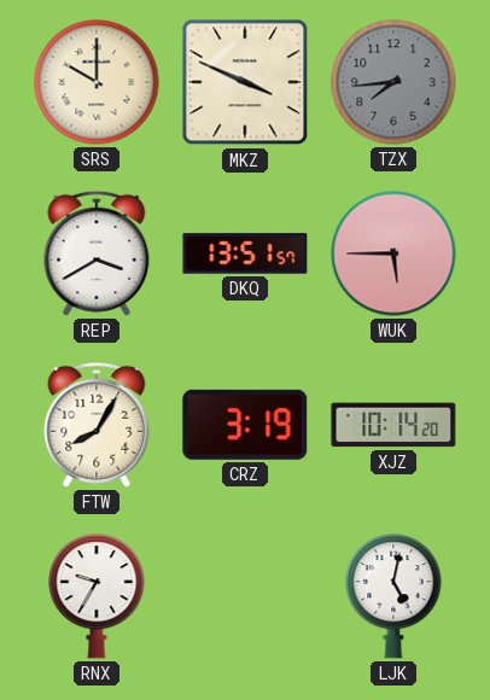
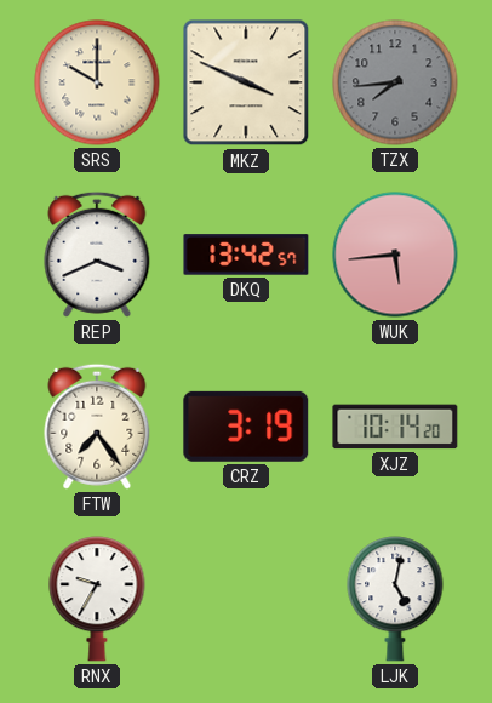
REP: 3:40 -> 3:41 (97, 255)
DKQ: 13:51 -> 13:42 (246, 255)
WUK: 5:45 -> 5:44 (395, 255)
FTW: 8:05 -> 7:24 (97, 427)
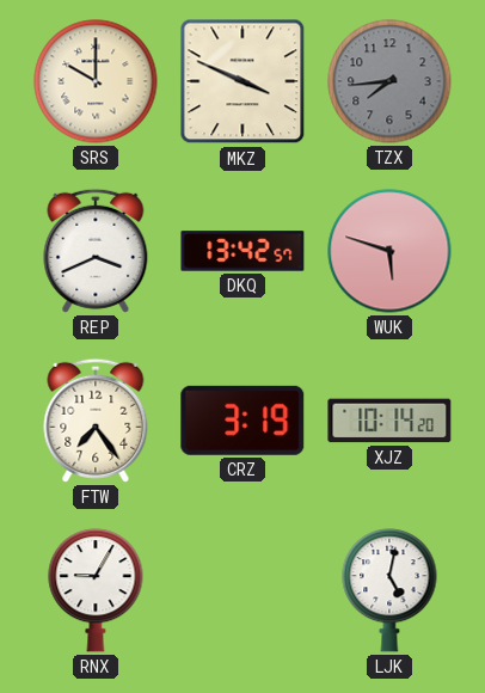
WUK: 5:44 -> 5:48 (389, 251)
RNX: 9:35 -> 9:05 (96, 590)
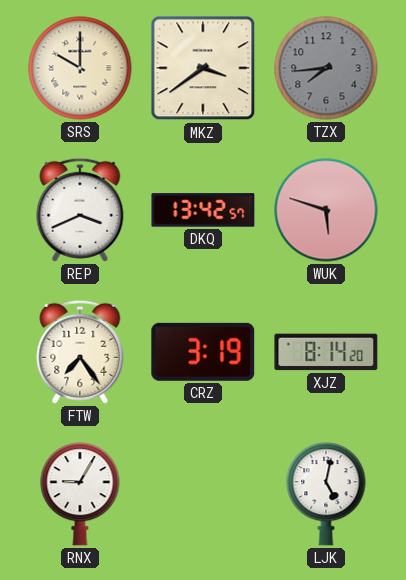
MKZ: 3:49 -> 3:39 (203, 68)
XJZ: 10:14 -> 8:14 (326, 352)
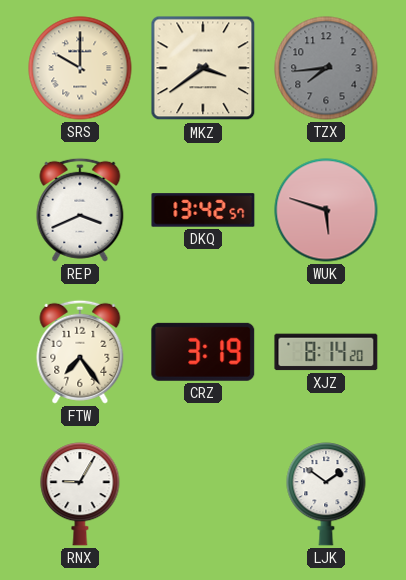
LJK: 5:02 -> 1:51 (326, 494)
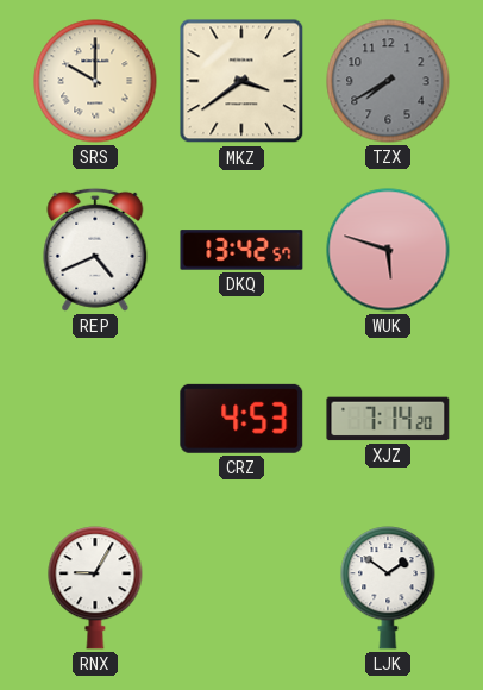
TZX: 7:44 -> 7:40 (388, 81)
REP: 3:41 -> 4:41 (95, 250)
FTW: 7:24 -> none (80, 352)
CRZ: 3:19 -> 4:53 (241, 419)
XJZ: 8:14 -> 7:14 (388, 419)
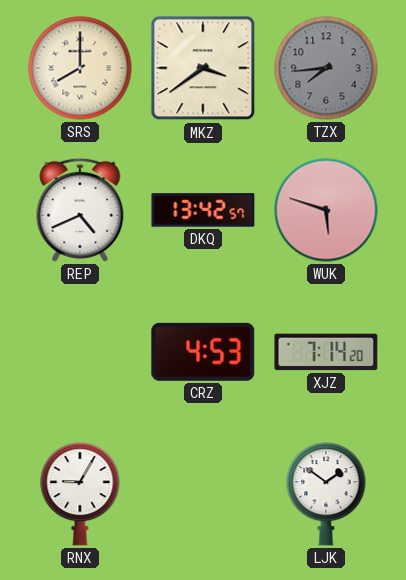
SRS: 10:00 -> 8:00 (80, 68)
TZX: 7:40 -> 7:44 (326, 68)
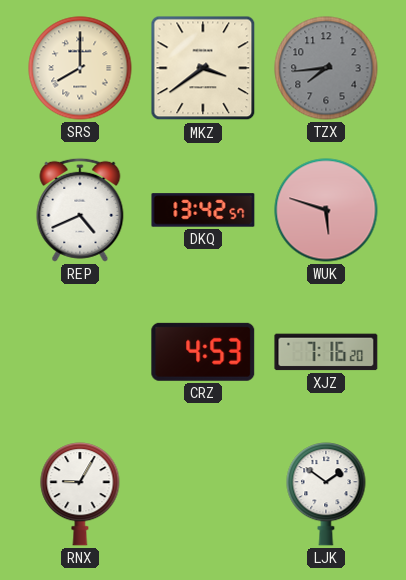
XJZ: 7:14 -> 7:16 (326, 352)
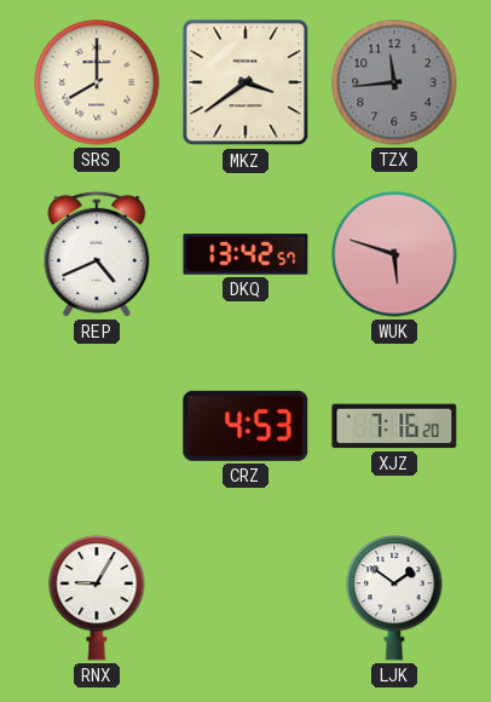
TZX: 7:44 -> 11:44 (394, 82)
